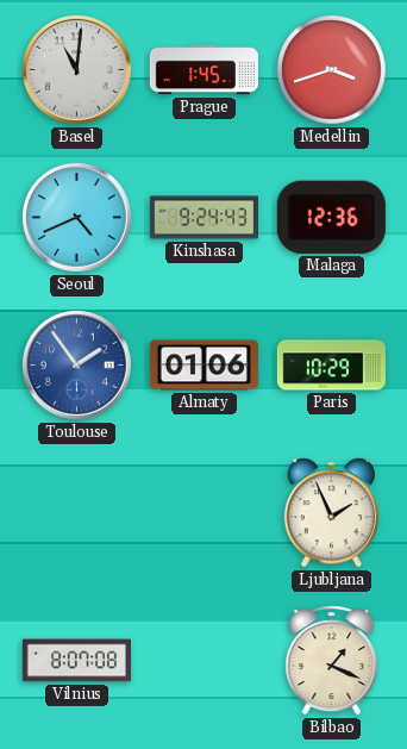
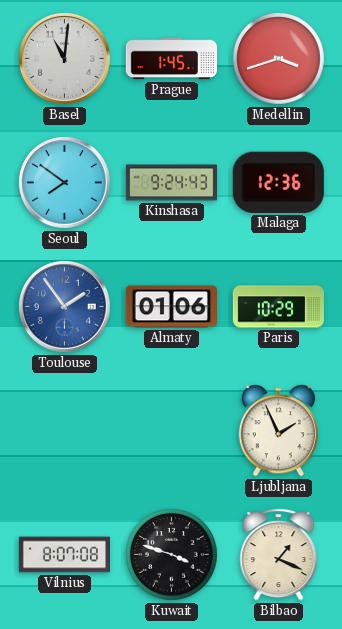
Seoul: 4:41 -> 7:51 (64, 182)
Kuwait: none -> 3:48 (172, 555)
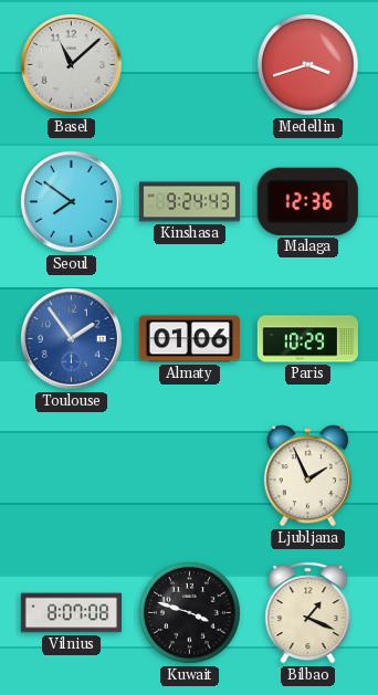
Basel: 11:01 -> 11:08 (71, 64)
Prague: 1:45 -> none (171, 59)
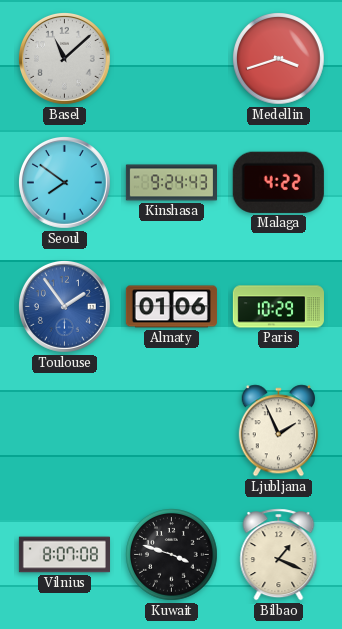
Malaga: 12:36 -> 4:22 (278, 182)
